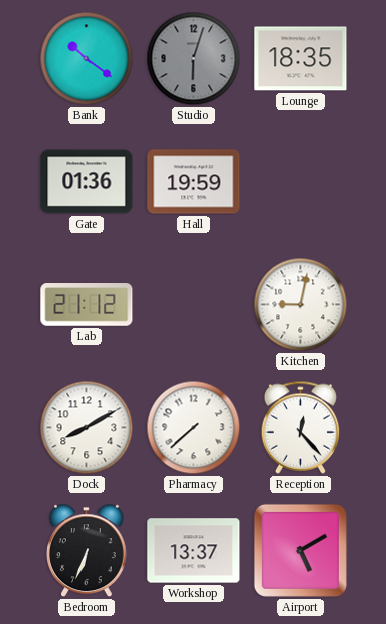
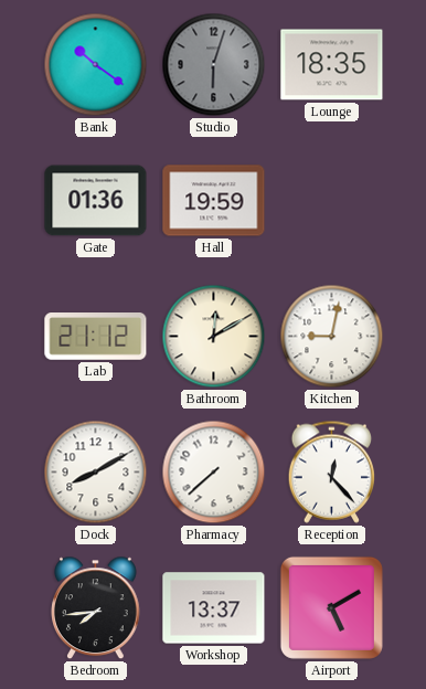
Bathroom: none -> 12:10 (214, 337)
Bedroom: 6:34 -> 7:44 (96, 608)
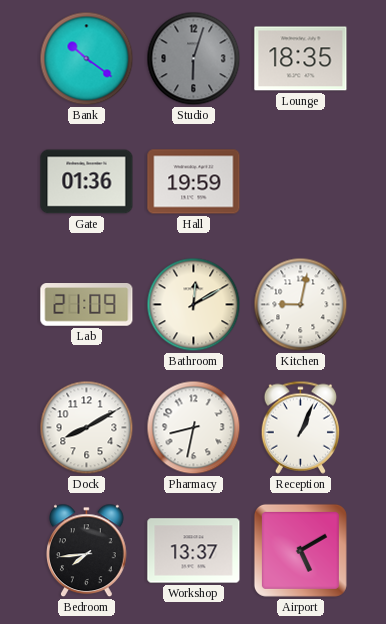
Lab: 21:12 -> 21:09 (87, 305)
Pharmacy: 7:38 -> 8:32 (194, 428)
Reception: 12:23 -> 1:04 (300, 427)
